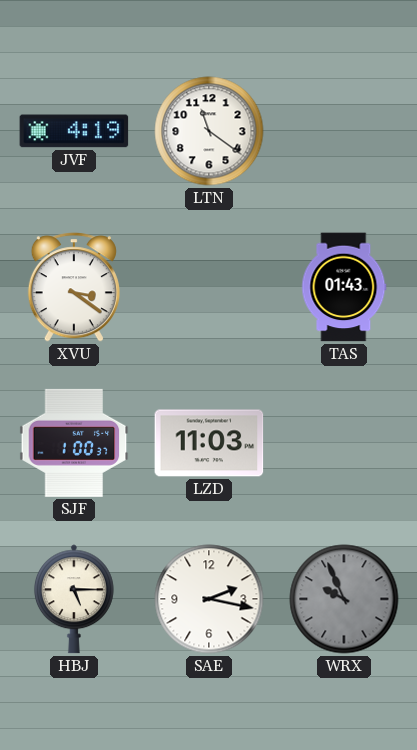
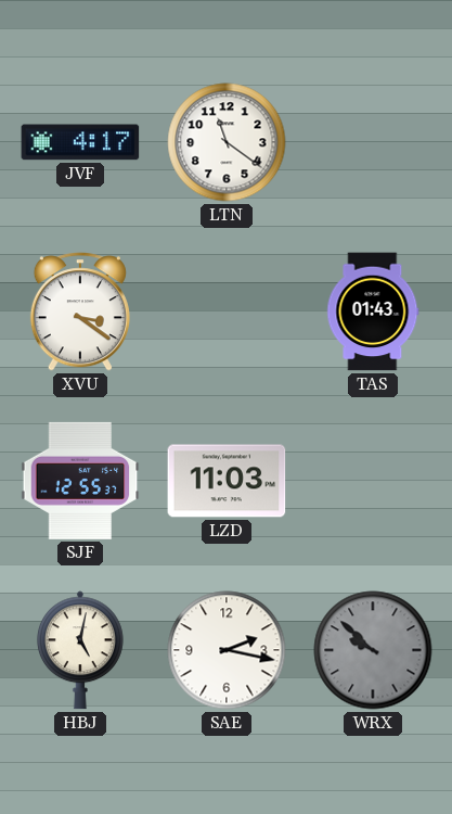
JVF: 4:19 -> 4:17 (80, 142)
SJF: 1:00 -> 12:55 (80, 481)
HBJ: 5:15 -> 5:02 (80, 650)
WRX: 9:56 -> 9:52 (373, 650)
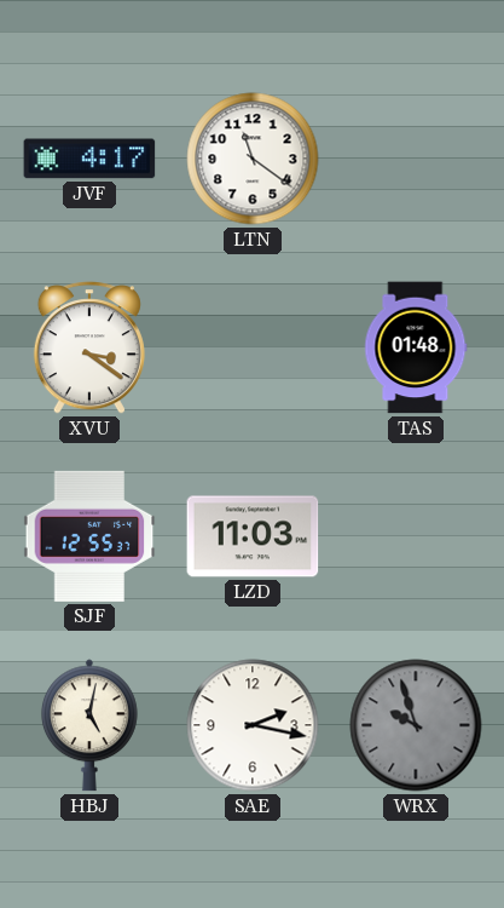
TAS: 01:43 -> 01:48 (416, 347)
WRX: 9:52 -> 9:57 (416, 725)
